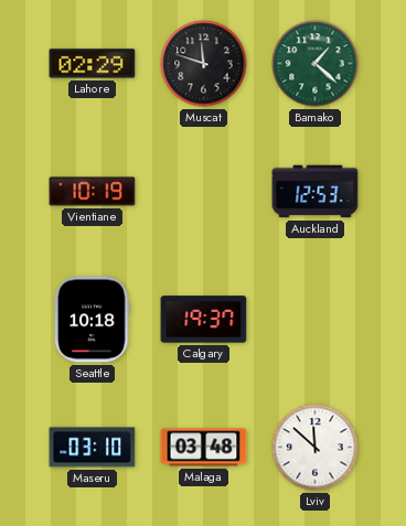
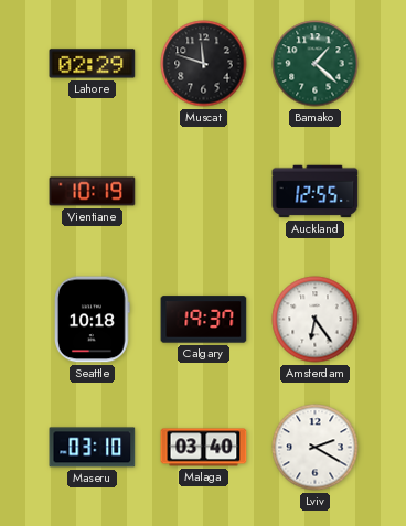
Auckland: 12:53 -> 12:55 (316, 192)
Amsterdam: none -> 6:24 (316, 320)
Malaga: 03:48 -> 03:40 (204, 448)
Lviv: 11:52 -> 2:20 (316, 448)
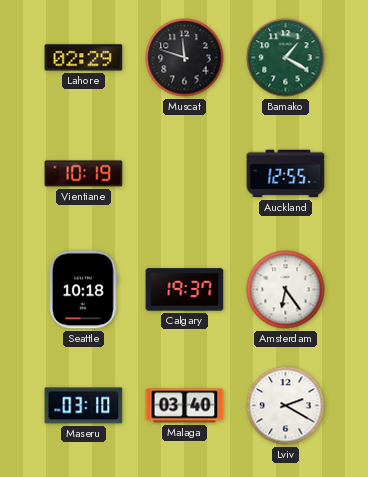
Bamako: 1:22 -> 1:20 (286, 58)
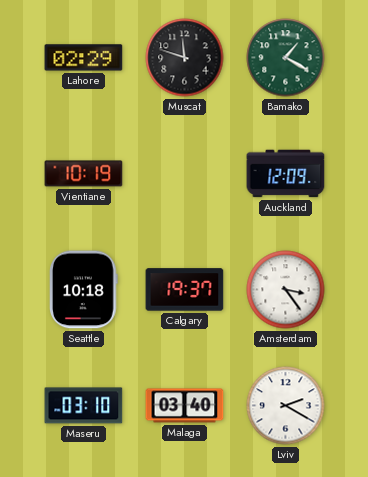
Auckland: 12:55 -> 12:09 (286, 174)
Amsterdam: 6:24 -> 3:24 (286, 290)
